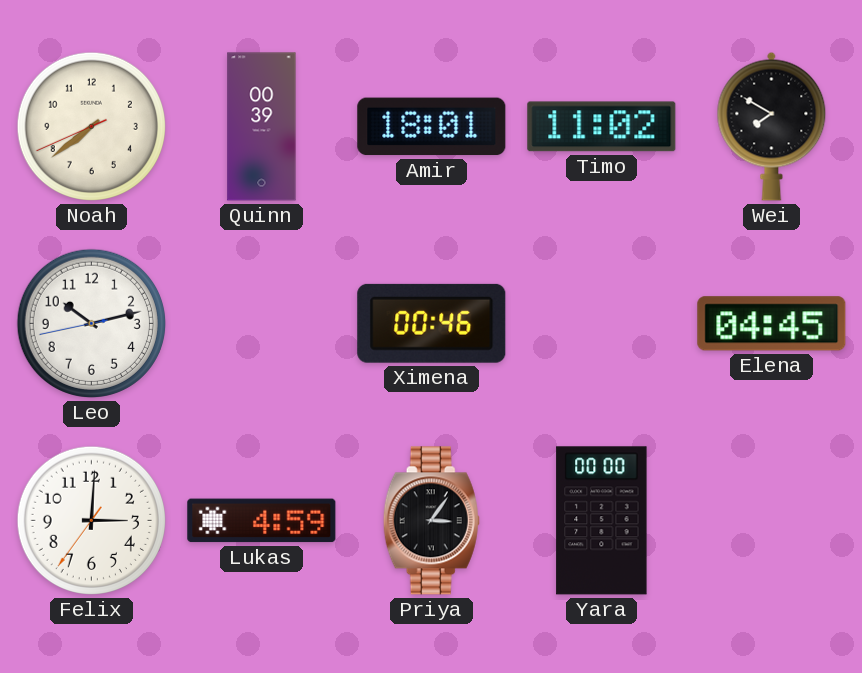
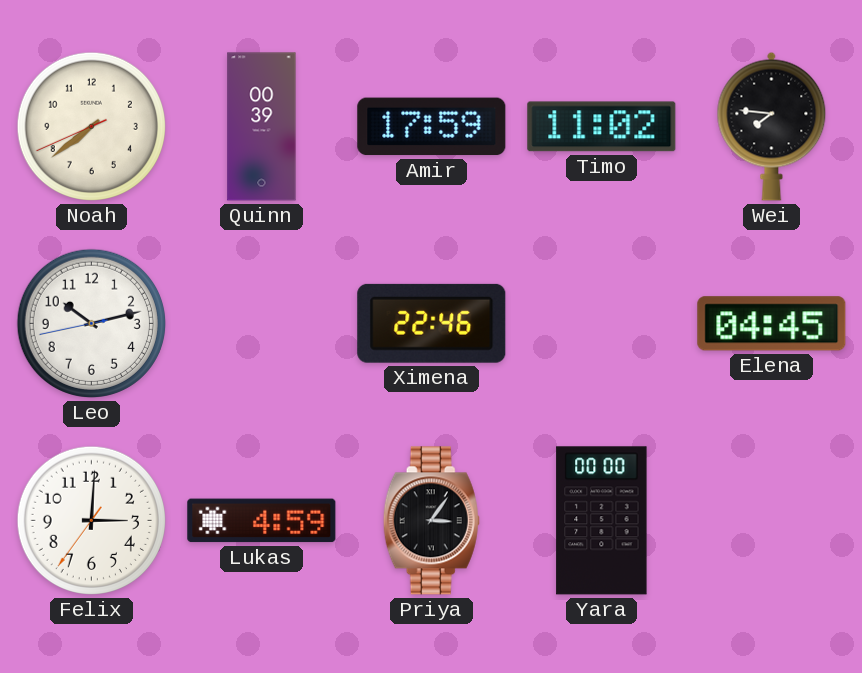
Amir: 18:01 -> 17:59 (432, 127)
Wei: 7:50 -> 7:46 (772, 126)
Ximena: 00:46 -> 22:46 (432, 323)
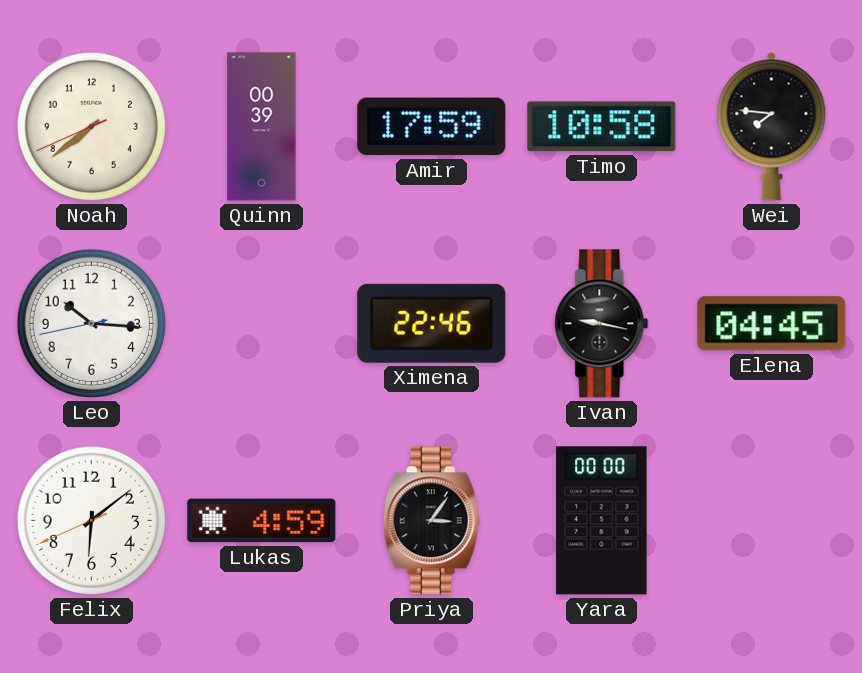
Timo: 11:02 -> 10:58 (602, 127)
Leo: 10:12 -> 10:15 (91, 323)
Ivan: none -> 9:17 (602, 324)
Felix: 3:00 -> 6:08 (91, 520)
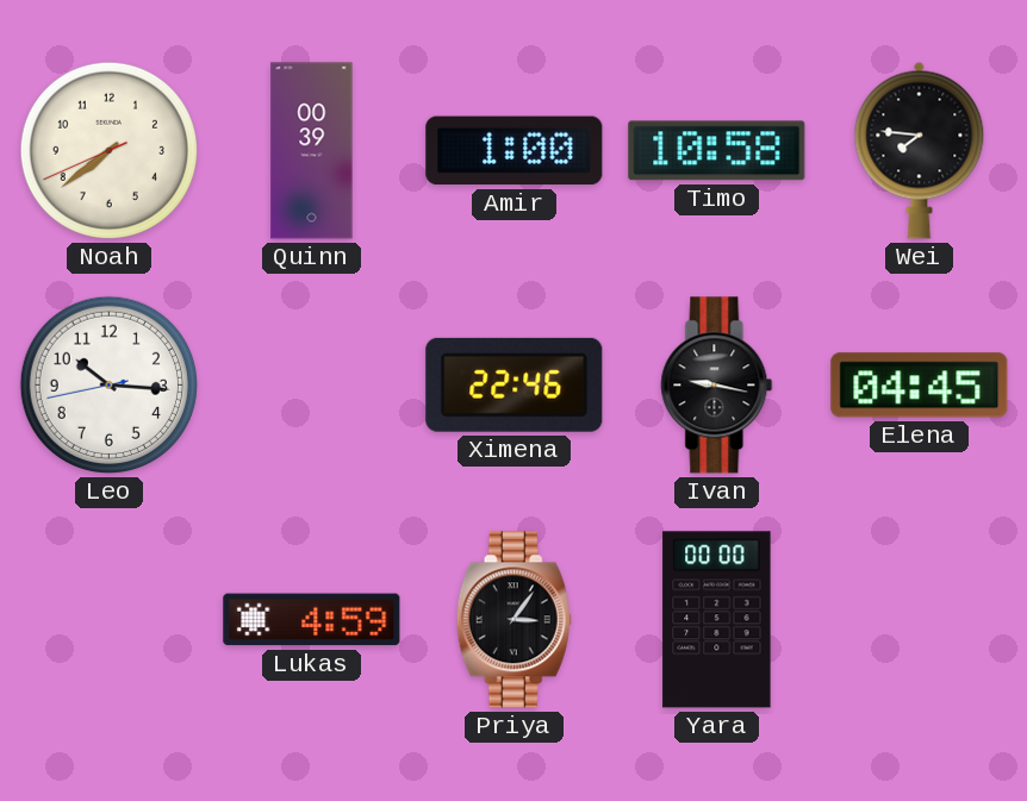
Amir: 17:59 -> 1:00 (515, 151)
Felix: 6:08 -> none (91, 520)
